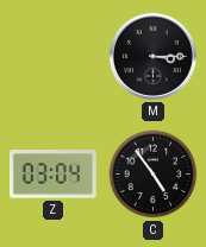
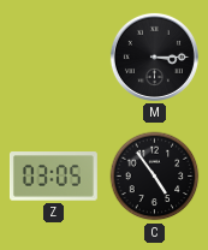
Z: 03:04 -> 03:05 (53, 177)
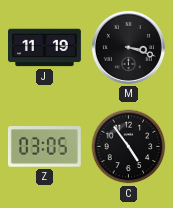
J: none -> 11:19 (45, 48)
M: 3:15 -> 3:18 (128, 47)
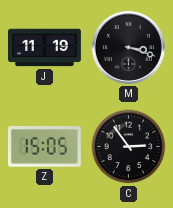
Z: 03:05 -> 15:05 (44, 147)
C: 4:54 -> 2:54 (129, 147)
